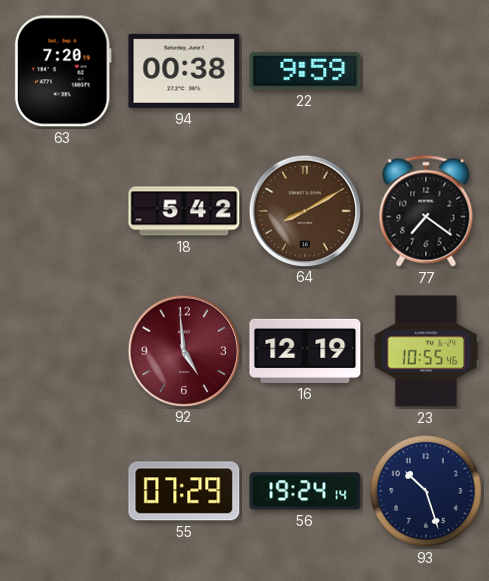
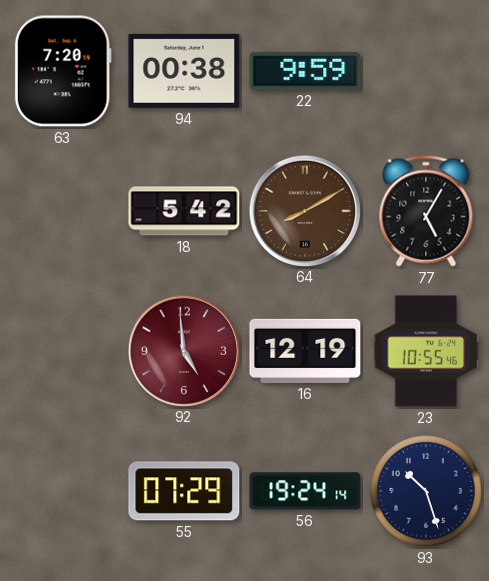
77: 7:21 -> 5:05 (426, 211)
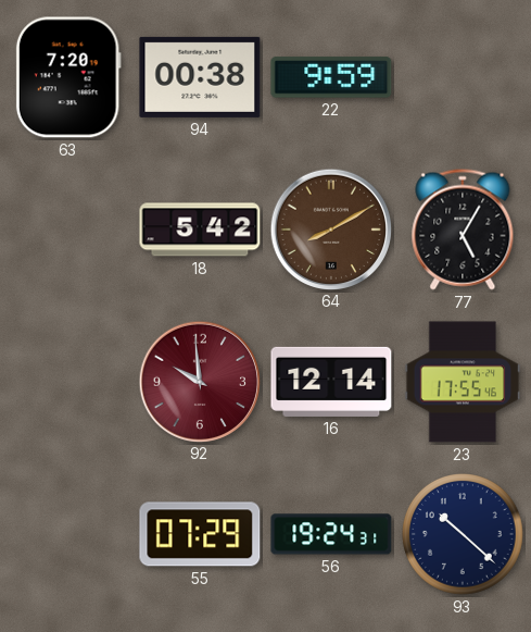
92: 4:59 -> 9:59 (199, 381)
16: 12:19 -> 12:14 (331, 382)
23: 10:55 -> 17:55 (463, 382)
56: 19:24:14 -> 19:24:31 (331, 534)
93: 10:27 -> 10:22 (464, 535)
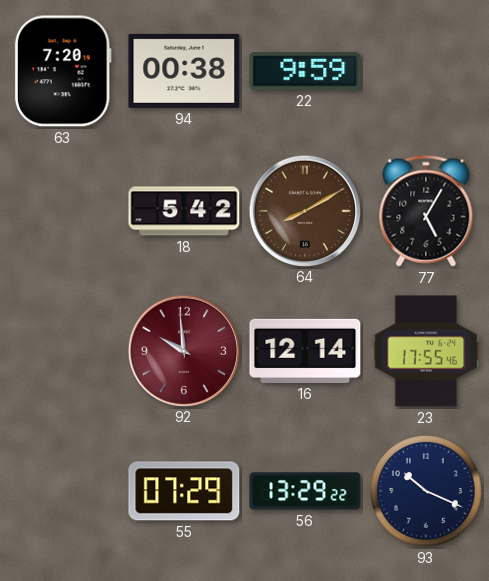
56: 19:24 -> 13:29 (305, 491)
93: 10:22 -> 10:19 (427, 492)
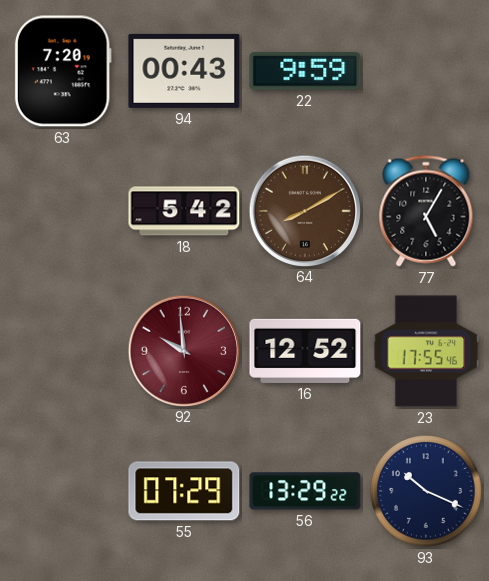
94: 00:38 -> 00:43 (184, 71)
16: 12:14 -> 12:52 (305, 351)
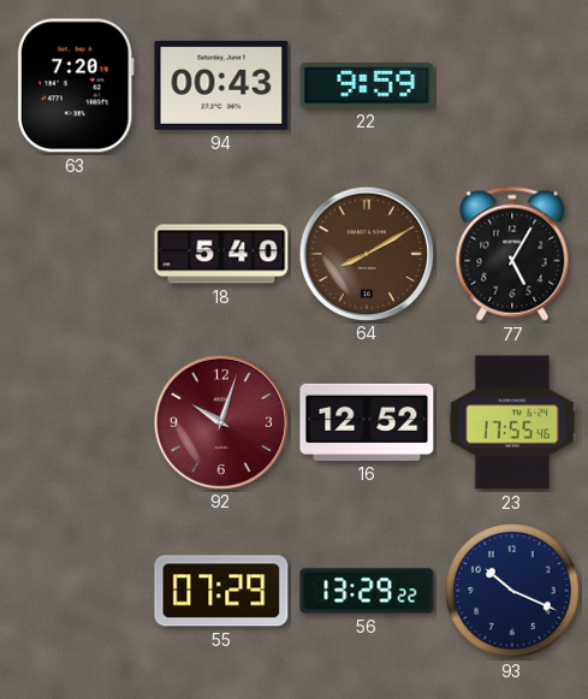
18: 5:42 -> 5:40 (221, 254)
92: 9:59 -> 10:03 (220, 421)
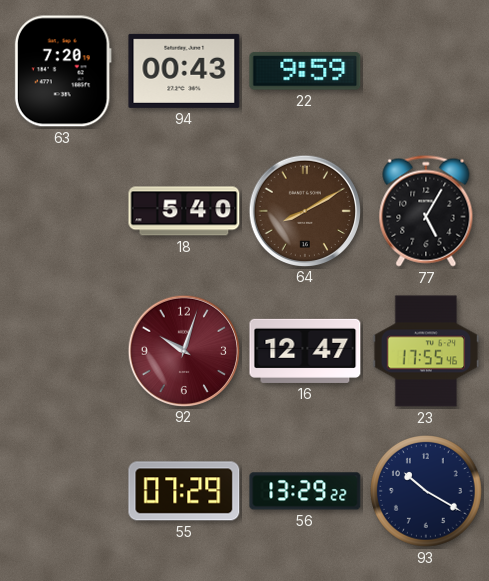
16: 12:52 -> 12:47 (305, 351)
93: 10:19 -> 10:20 (427, 492)
